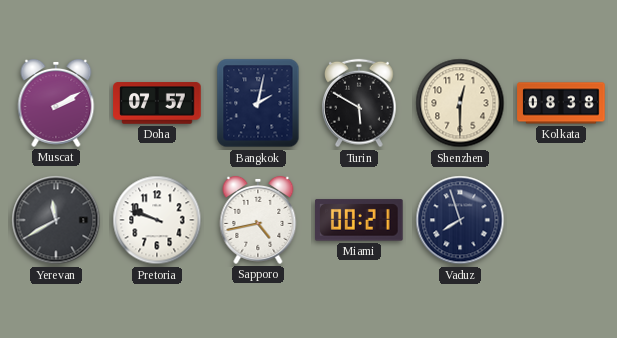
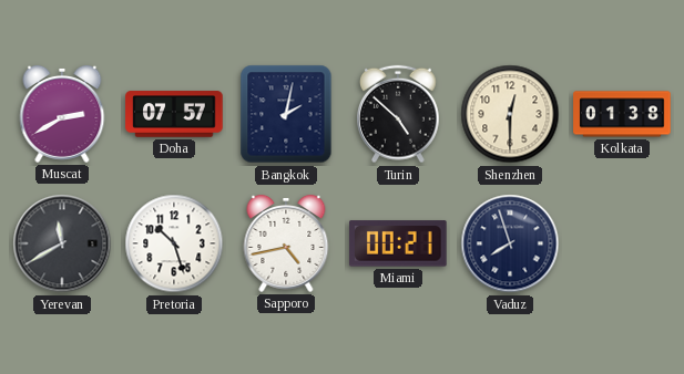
Muscat: 2:10 -> 2:40 (62, 114)
Turin: 5:50 -> 4:52 (399, 114)
Kolkata: 08:38 -> 01:38 (622, 114)
Pretoria: 9:48 -> 10:27 (174, 243)
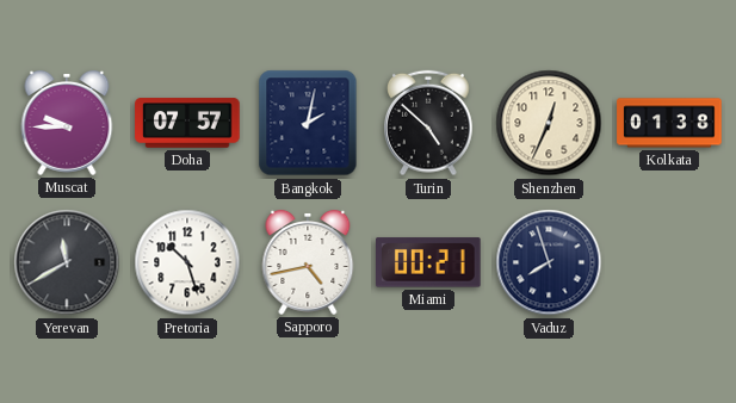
Muscat: 2:40 -> 9:45 (67, 123)
Shenzhen: 12:30 -> 12:34 (549, 123)
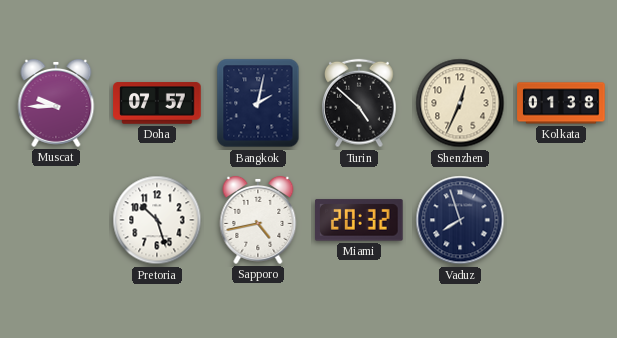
Yerevan: 11:40 -> none (67, 262)
Miami: 00:21 -> 20:32 (360, 220)
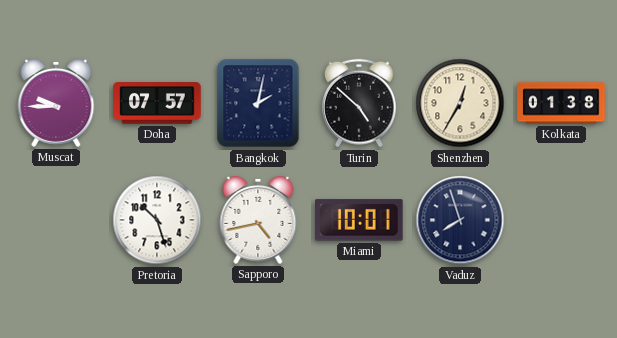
Shenzhen: 12:34 -> 12:35 (460, 103)
Miami: 20:32 -> 10:01 (360, 220)
